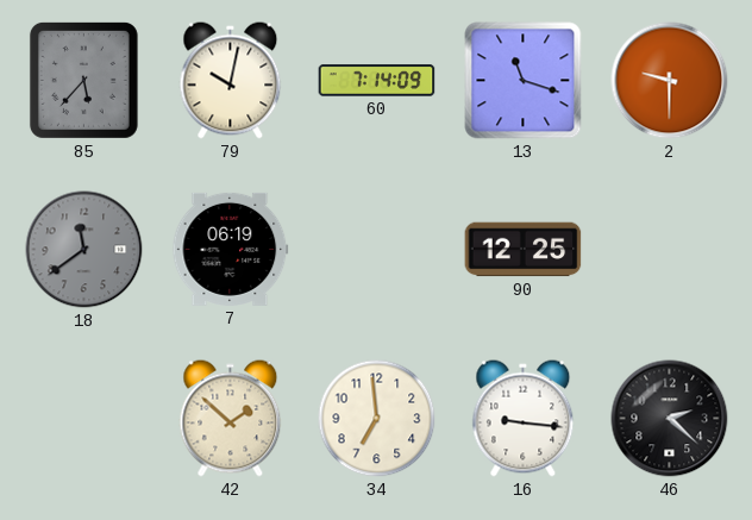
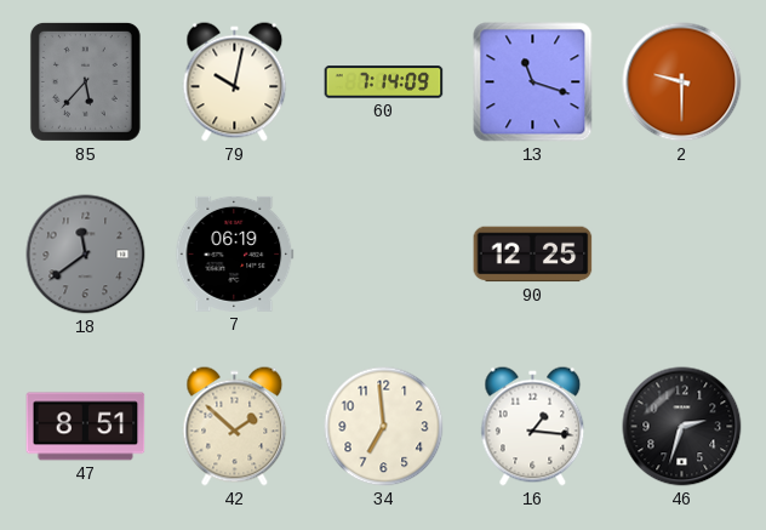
47: none -> 8:51 (86, 427)
16: 9:16 -> 1:16 (533, 427)
46: 2:22 -> 2:33 (682, 427)
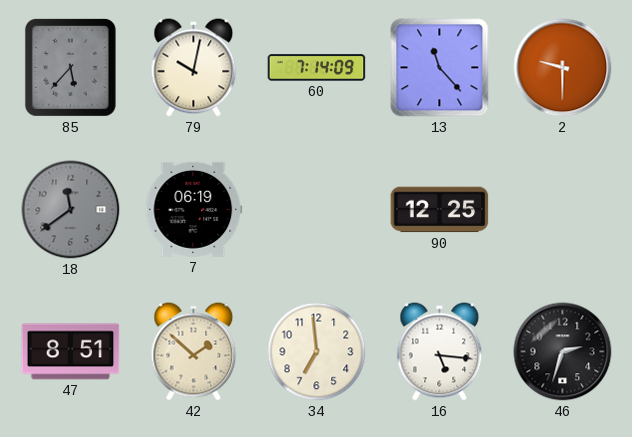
13: 11:18 -> 11:23 (440, 68)
16: 1:16 -> 5:16 (440, 352)
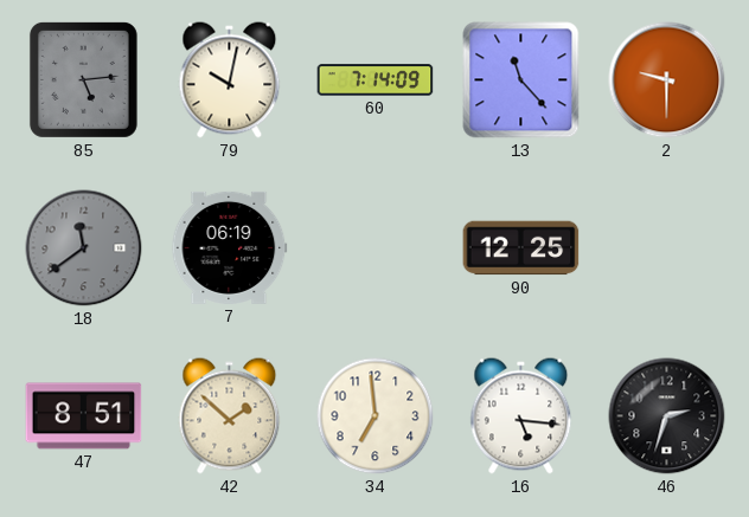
85: 5:37 -> 5:14 (83, 79)
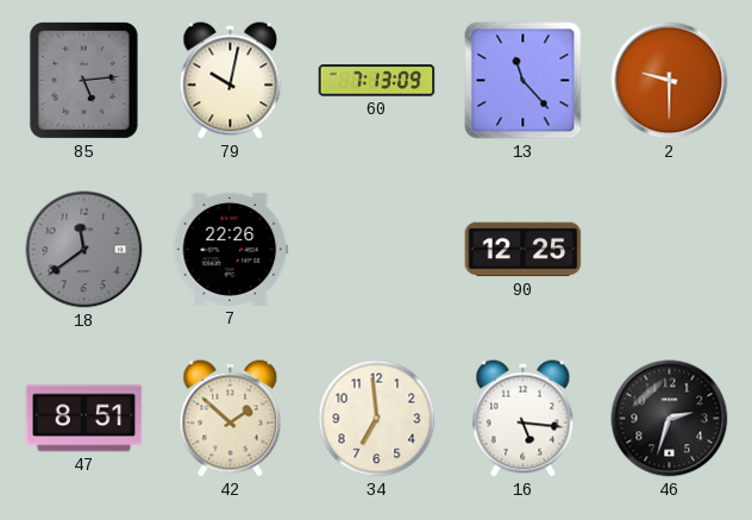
60: 7:14 -> 7:13 (377, 81)
7: 06:19 -> 22:26 (231, 249)
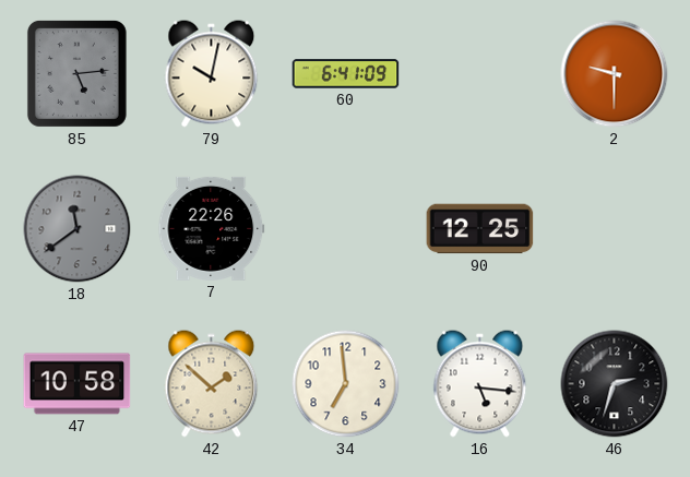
60: 7:13 -> 6:41 (346, 74)
13: 11:23 -> none (524, 81)
47: 8:51 -> 10:58 (78, 384)
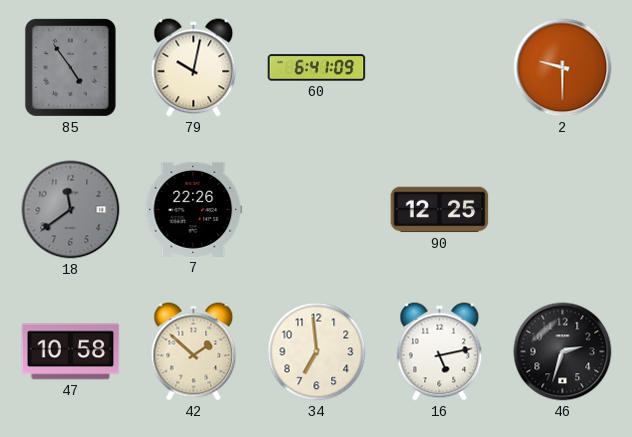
85: 5:14 -> 4:54 (70, 67)
16: 5:16 -> 5:13 (440, 352)
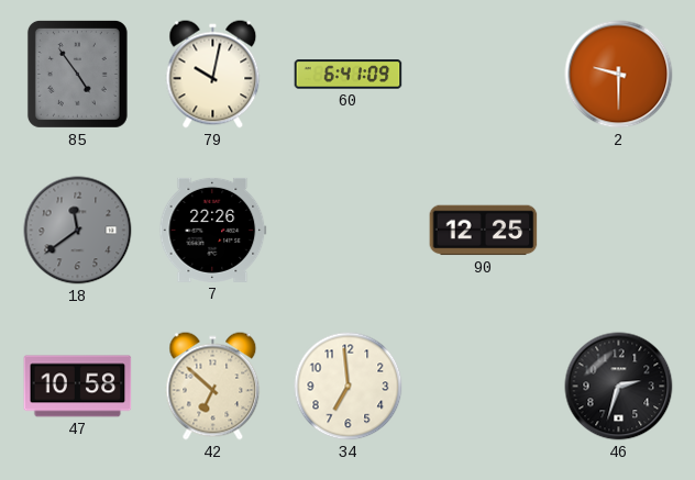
42: 1:52 -> 6:52 (213, 387)
16: 5:13 -> none (440, 352)
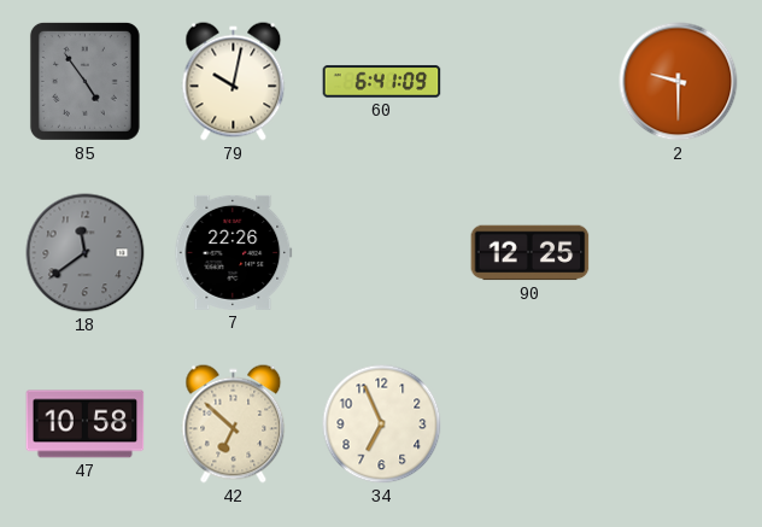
34: 6:59 -> 6:56 (382, 424)
46: 2:33 -> none (619, 387)
